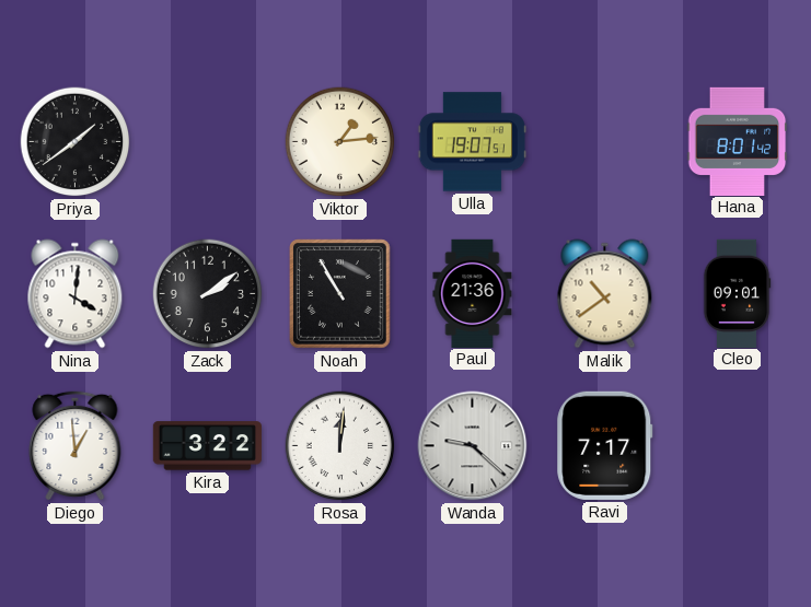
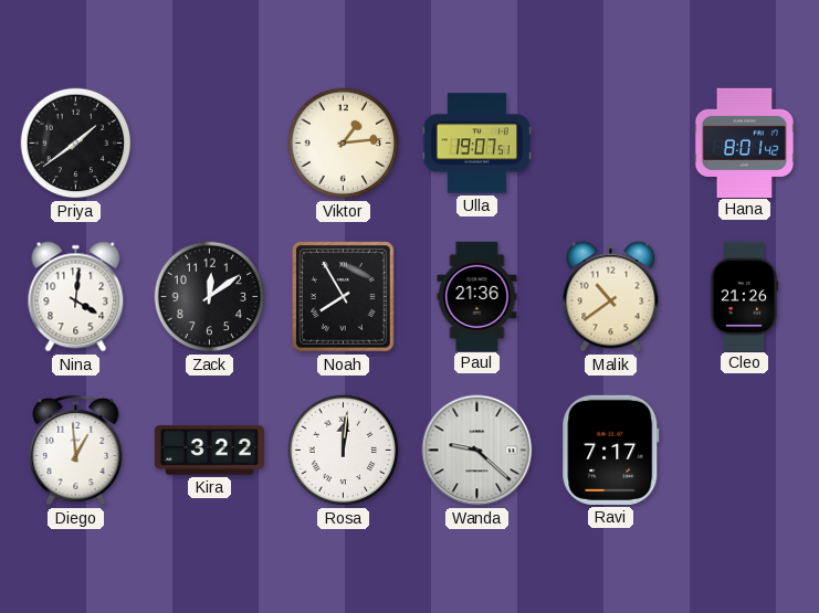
Zack: 2:09 -> 12:09 (210, 297)
Noah: 10:55 -> 7:55 (344, 297)
Cleo: 09:01 -> 21:26 (744, 296)
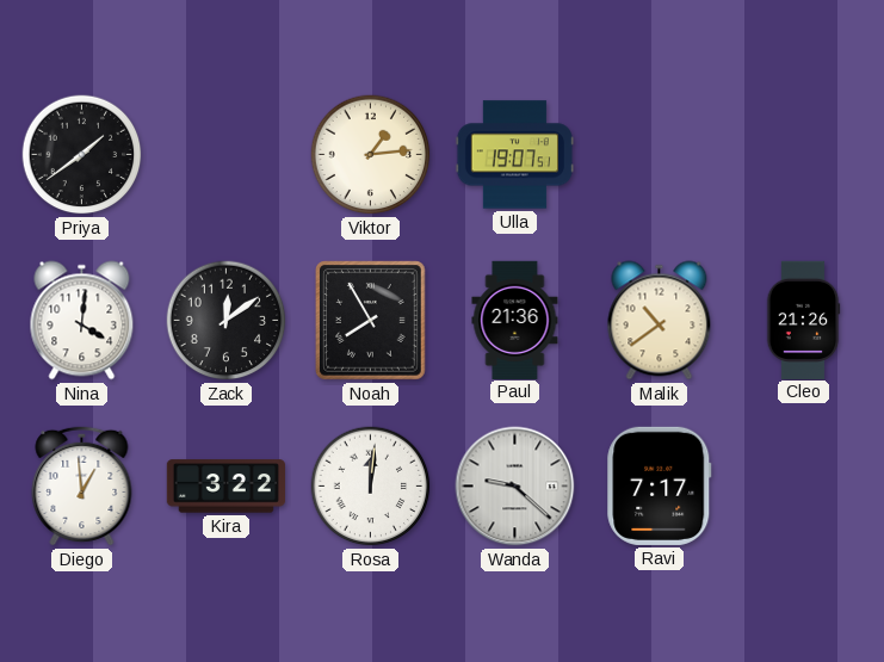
Hana: 8:01 -> none (745, 142)
